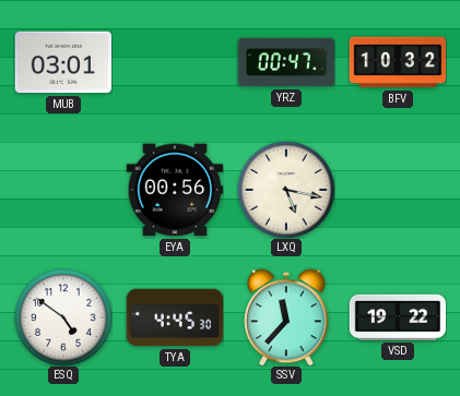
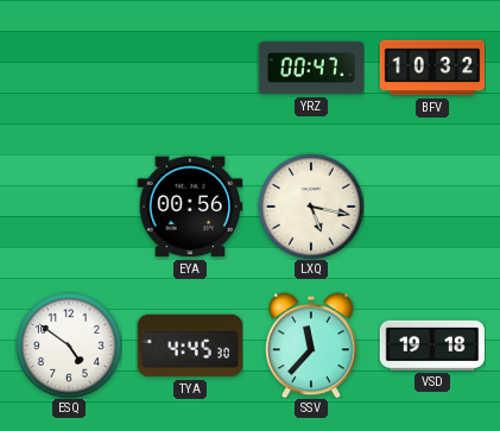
MUB: 03:01 -> none (63, 62)
VSD: 19:22 -> 19:18 (432, 346)
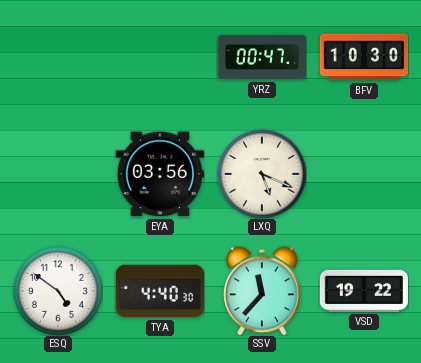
BFV: 10:32 -> 10:30 (364, 57)
EYA: 00:56 -> 03:56 (159, 174)
LXQ: 5:17 -> 5:19 (262, 174)
TYA: 4:45 -> 4:40 (160, 291)
VSD: 19:18 -> 19:22 (364, 291)
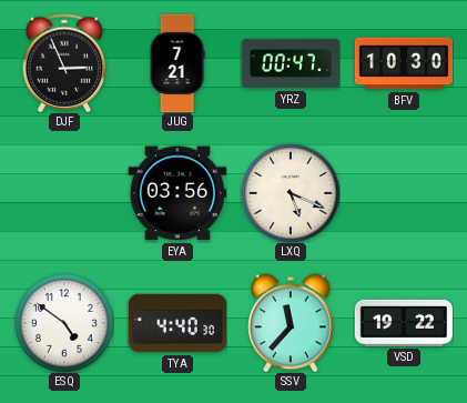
DJF: none -> 2:56 (64, 63)
JUG: none -> 7:21 (177, 63)
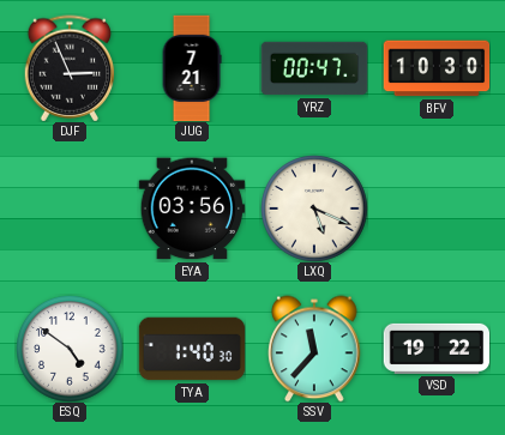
TYA: 4:40 -> 1:40 (192, 349)
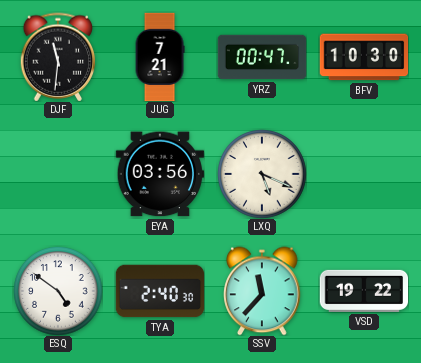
DJF: 2:56 -> 11:31 (58, 57)
TYA: 1:40 -> 2:40 (160, 291)
